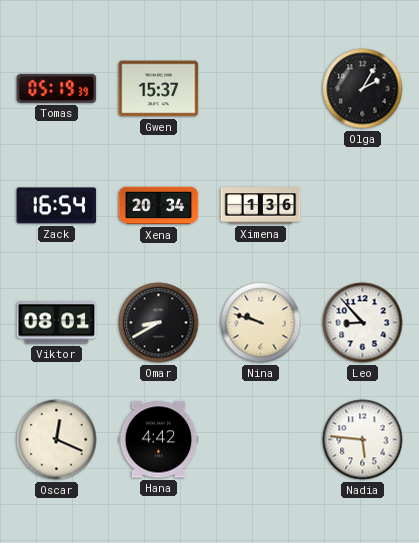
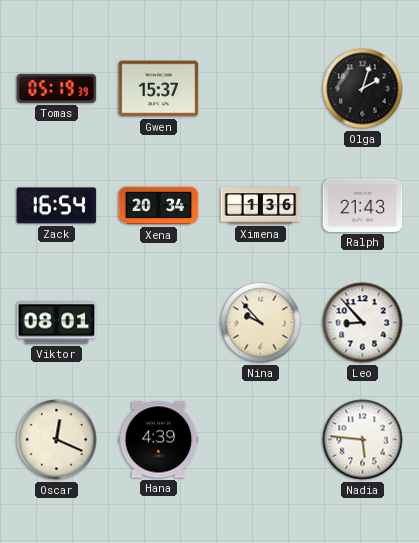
Olga: 2:05 -> 2:03 (363, 89)
Ralph: none -> 21:43 (363, 205)
Omar: 8:40 -> none (159, 323)
Nina: 9:48 -> 9:53 (261, 323)
Hana: 4:42 -> 4:39 (159, 440)
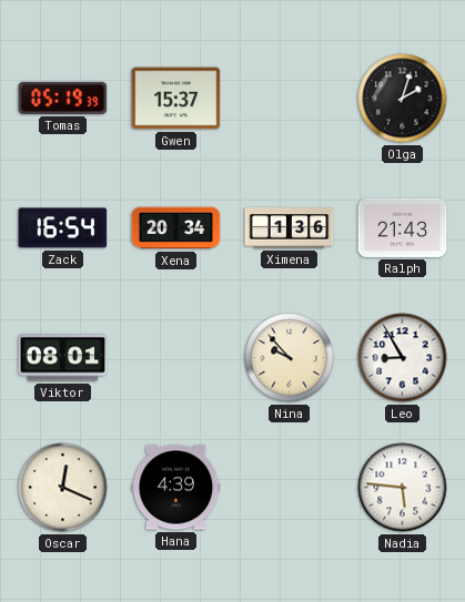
Leo: 8:53 -> 8:55 (403, 358)
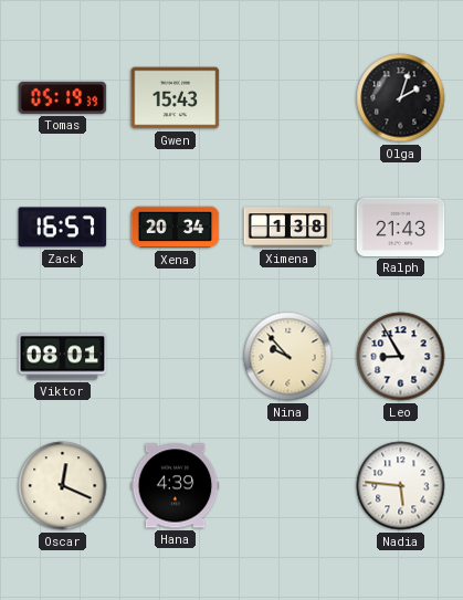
Gwen: 15:37 -> 15:43 (176, 98)
Zack: 16:54 -> 16:57 (63, 228)
Ximena: 1:36 -> 1:38 (288, 228)
